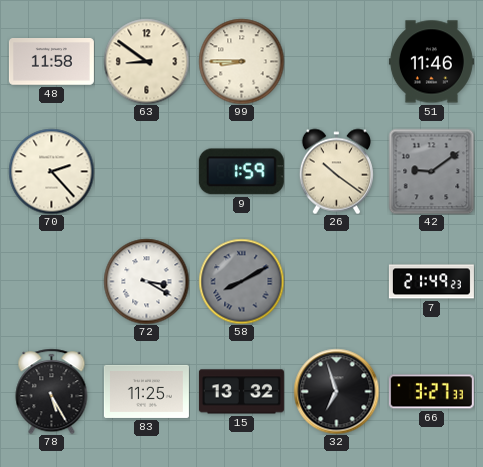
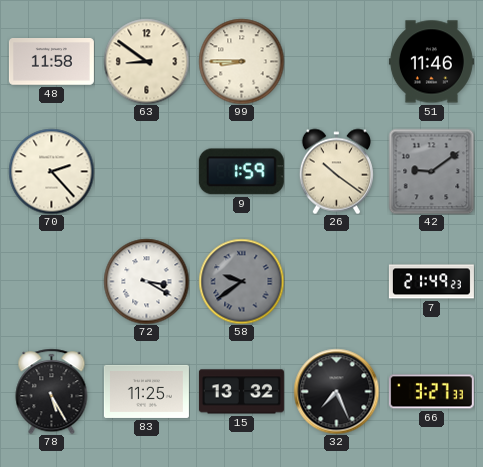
58: 8:10 -> 9:39 (241, 281)
32: 6:57 -> 7:26 (336, 391)
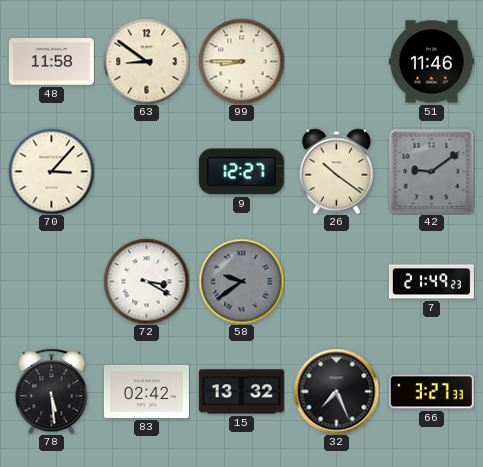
70: 2:23 -> 3:07 (51, 171)
9: 1:59 -> 12:27 (241, 172)
78: 5:25 -> 5:29 (52, 391)
83: 11:25 -> 02:42 (146, 391)
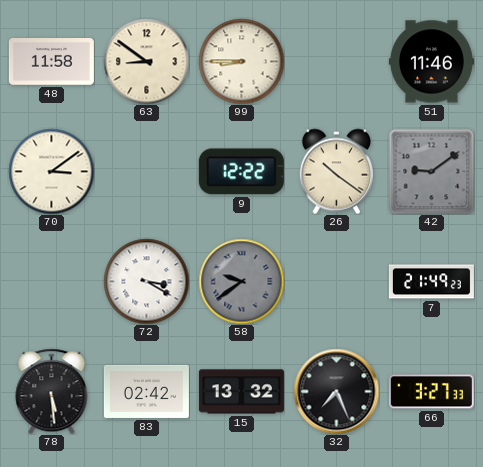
70: 3:07 -> 3:09 (51, 171)
9: 12:27 -> 12:22 (241, 172)
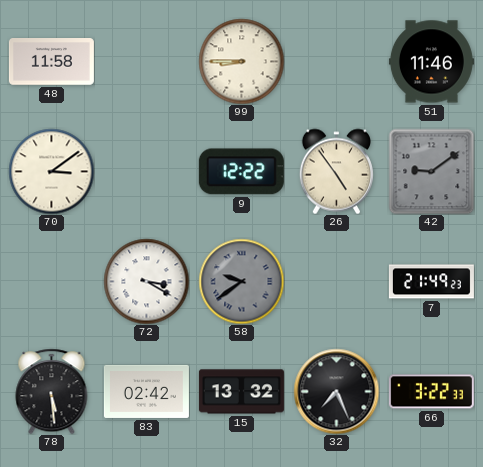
63: 8:51 -> none (146, 61)
26: 10:21 -> 4:54 (336, 171)
66: 3:27 -> 3:22 (431, 392)
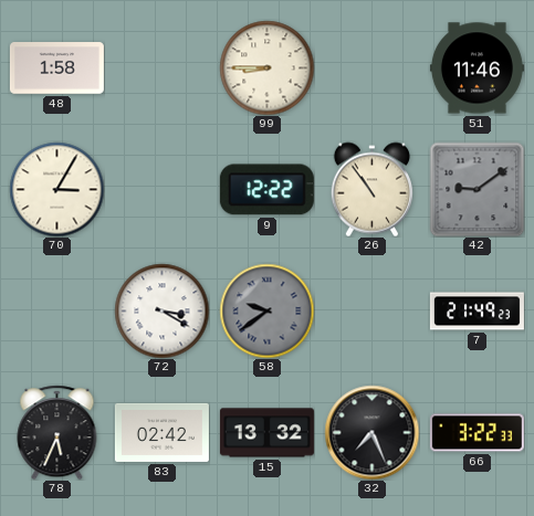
48: 11:58 -> 1:58 (56, 69)
70: 3:09 -> 3:05 (56, 189)
26: 4:54 -> 10:54 (371, 189)
78: 5:29 -> 5:34 (57, 432)
